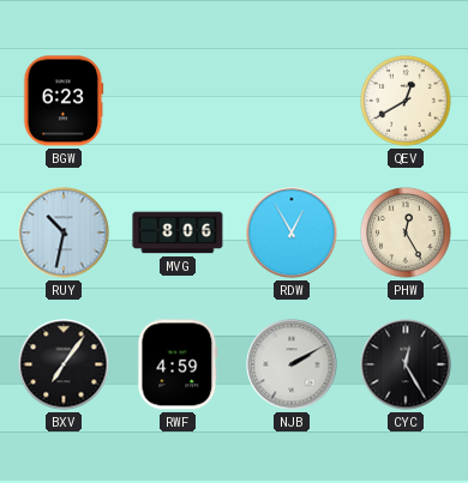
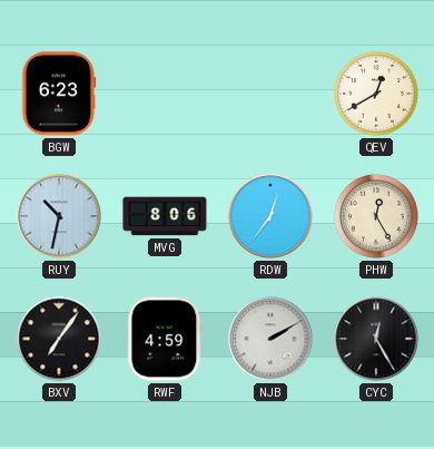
RDW: 12:55 -> 12:36 (270, 216)
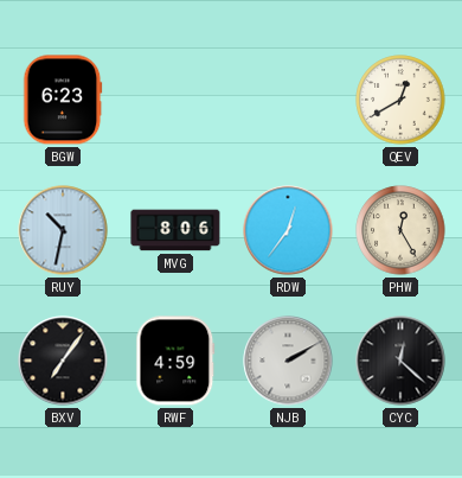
CYC: 12:25 -> 12:22 (400, 361)
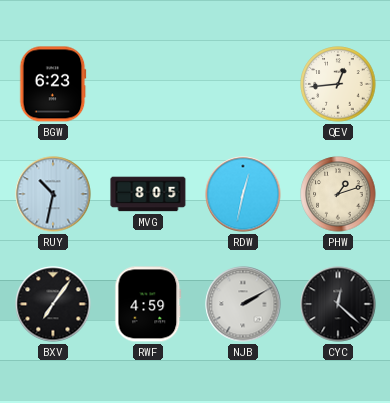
QEV: 12:40 -> 12:44 (338, 84)
MVG: 8:06 -> 8:05 (148, 194)
RDW: 12:36 -> 12:32 (243, 194)
PHW: 12:25 -> 1:12 (338, 194)
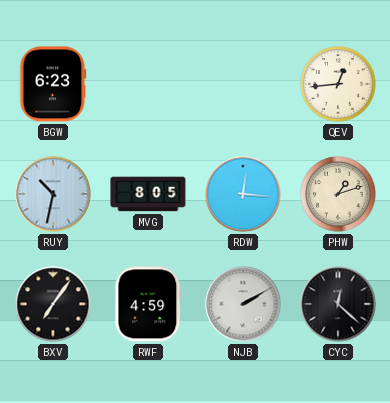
RDW: 12:32 -> 12:16 (243, 194)
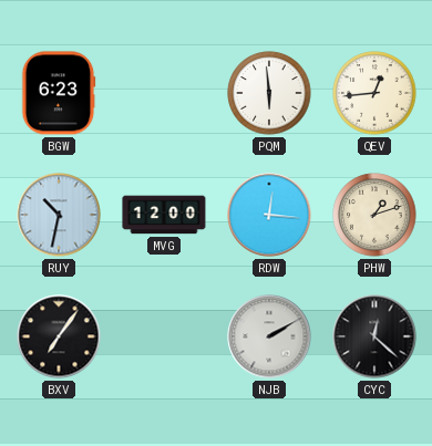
PQM: none -> 5:59 (269, 93)
MVG: 8:05 -> 12:00 (164, 215)
RWF: 4:59 -> none (148, 304)
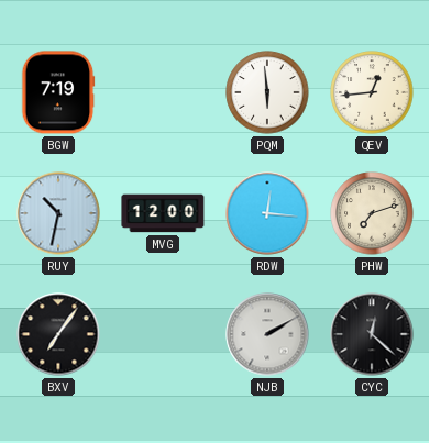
BGW: 6:23 -> 7:19 (58, 92)
PHW: 1:12 -> 7:12 (372, 213)
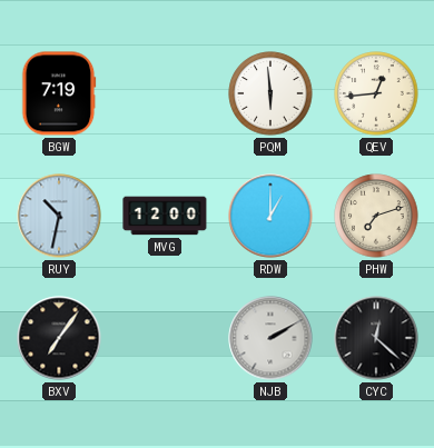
RDW: 12:16 -> 1:00 (270, 216)
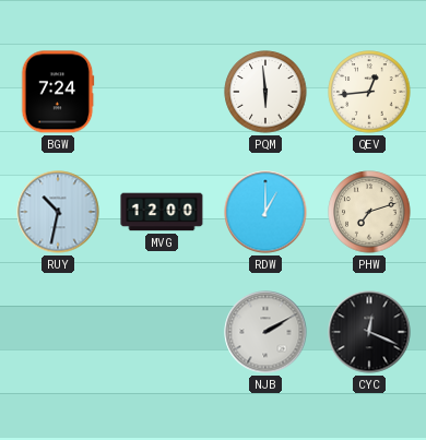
BGW: 7:19 -> 7:24 (58, 92)
BXV: 7:06 -> none (59, 338)
CYC: 12:22 -> 12:19 (369, 332)
